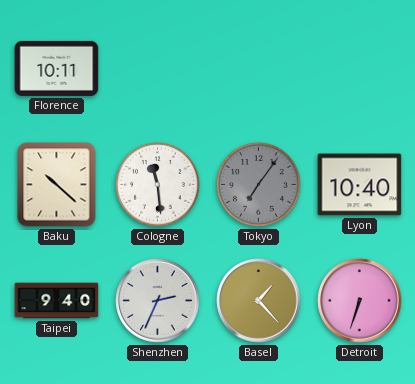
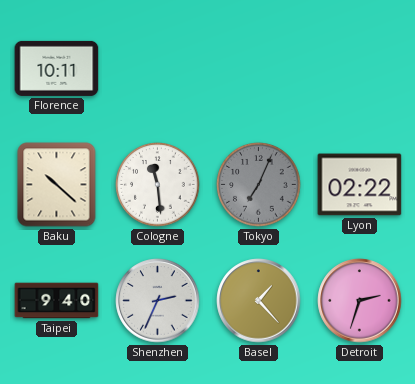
Tokyo: 7:06 -> 7:04 (259, 185)
Lyon: 10:40 -> 02:22 (360, 185)
Detroit: 6:33 -> 2:33 (360, 301)
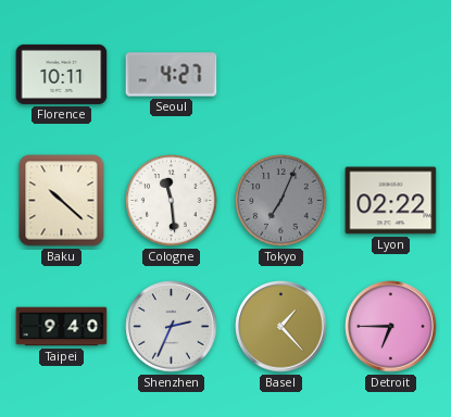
Seoul: none -> 4:27 (172, 75)
Detroit: 2:33 -> 6:45 (391, 327)
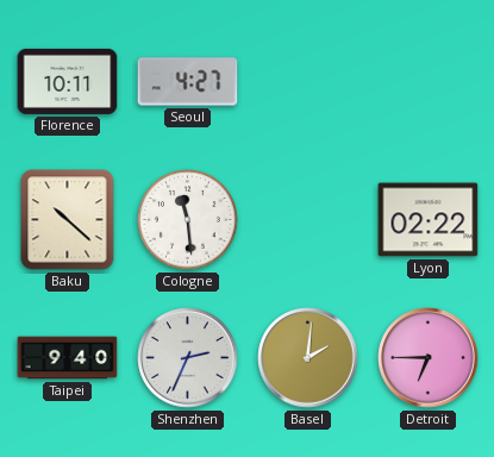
Tokyo: 7:04 -> none (281, 201)
Basel: 1:23 -> 2:01 (308, 358)
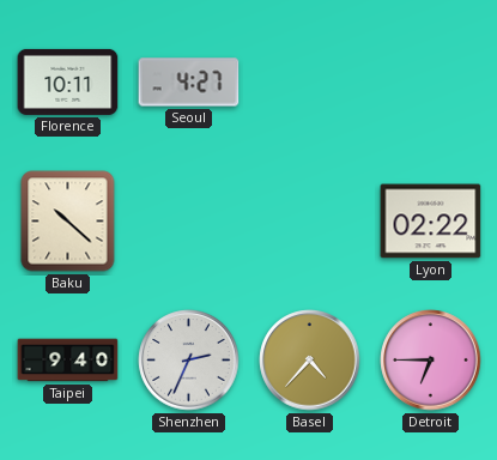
Cologne: 11:29 -> none (188, 220)
Basel: 2:01 -> 4:37 (310, 361)
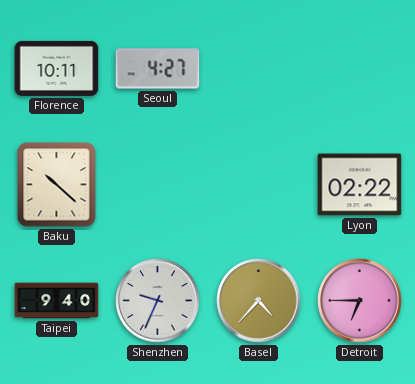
Shenzhen: 2:34 -> 9:34 (158, 301)
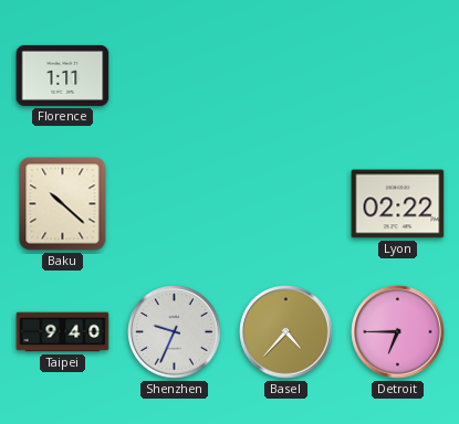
Florence: 10:11 -> 1:11 (63, 75)
Seoul: 4:27 -> none (158, 69)
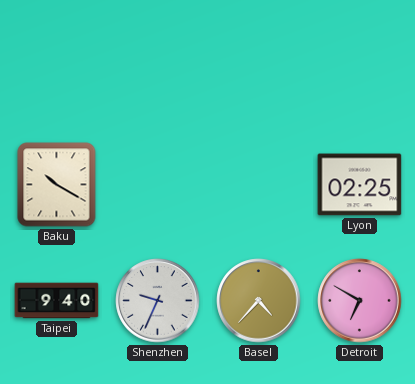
Florence: 1:11 -> none (63, 75)
Baku: 10:22 -> 10:20 (57, 185)
Lyon: 02:22 -> 02:25 (360, 185)
Detroit: 6:45 -> 6:50 (360, 301)
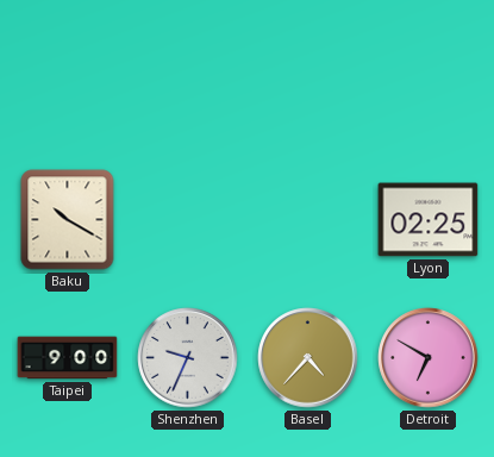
Taipei: 9:40 -> 9:00 (68, 358)
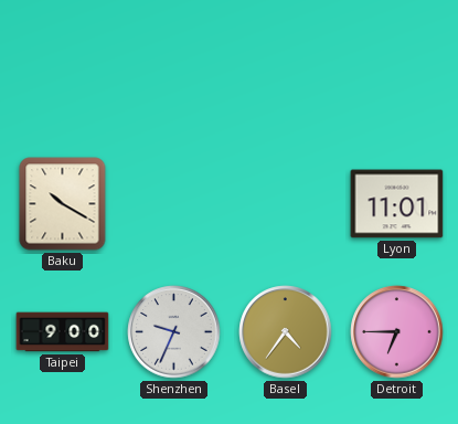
Lyon: 02:25 -> 11:01 (397, 204)
Basel: 4:37 -> 4:36 (286, 332)
Detroit: 6:50 -> 6:45 (397, 332)
